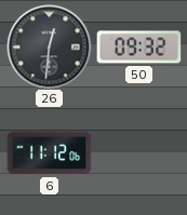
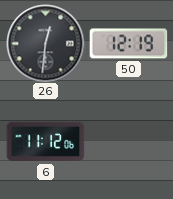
50: 09:32 -> 12:19 (128, 44)
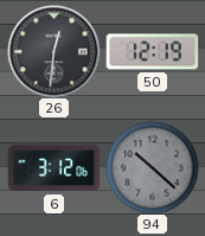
6: 11:12 -> 3:12 (53, 168)
94: none -> 10:22 (152, 167)
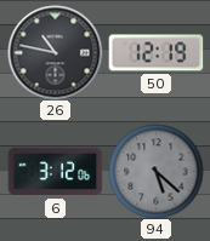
26: 12:31 -> 10:47 (55, 52)
94: 10:22 -> 5:22 (155, 171)
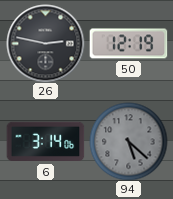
26: 10:47 -> 2:47 (45, 43)
6: 3:12 -> 3:14 (45, 142)
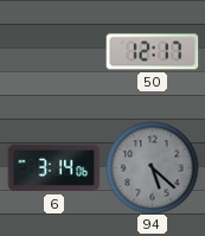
26: 2:47 -> none (45, 43)
50: 12:19 -> 12:17 (152, 52)
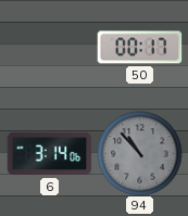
50: 12:17 -> 00:17 (139, 48)
94: 5:22 -> 10:53 (139, 153)
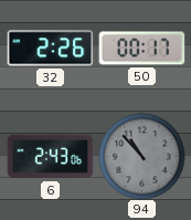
32: none -> 2:26 (50, 49)
6: 3:14 -> 2:43 (50, 157)
